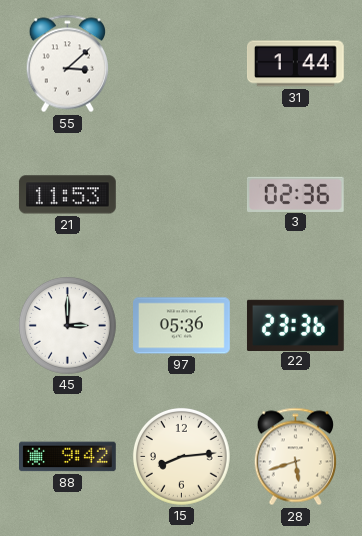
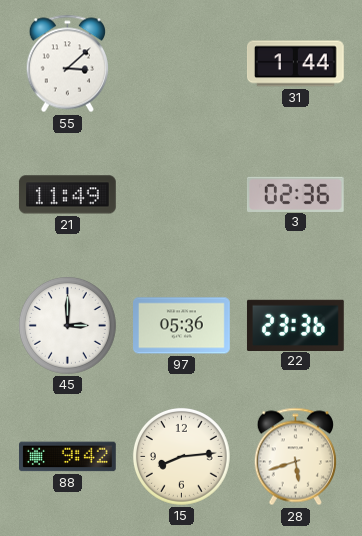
21: 11:53 -> 11:49 (67, 195)
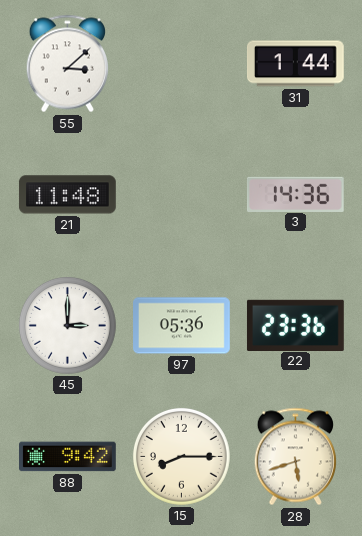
21: 11:49 -> 11:48 (67, 195)
3: 02:36 -> 14:36 (295, 194)
15: 8:14 -> 8:15 (181, 456)
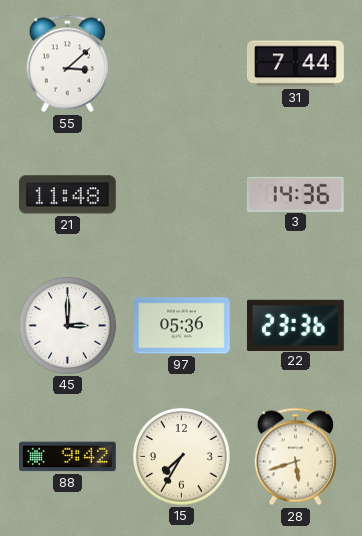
31: 1:44 -> 7:44 (296, 64)
15: 8:15 -> 7:35 (181, 456)
